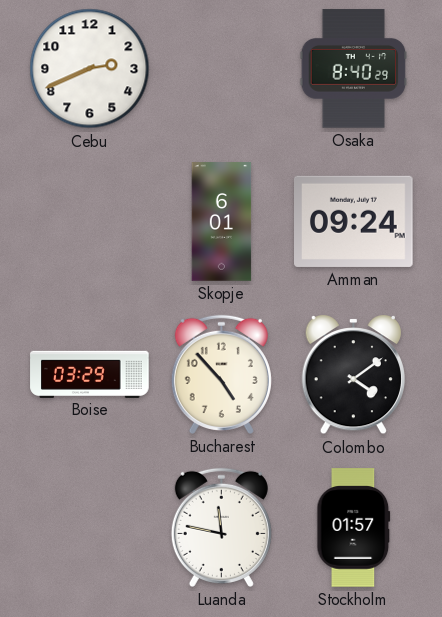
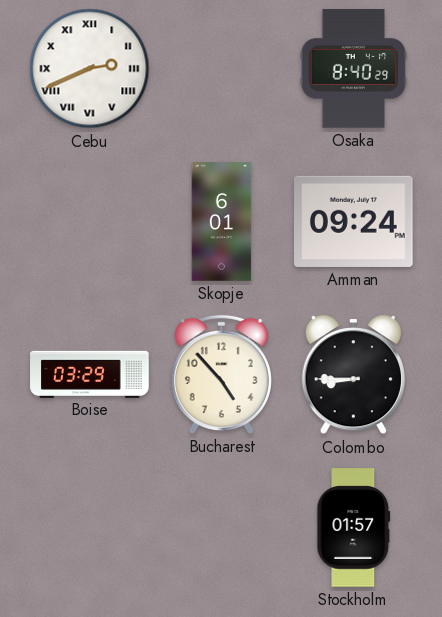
Cebu numerals: Arabic -> Roman (90, 69)
Colombo: 4:09 -> 8:45 (353, 376)
Luanda: 11:47 -> none (221, 527)
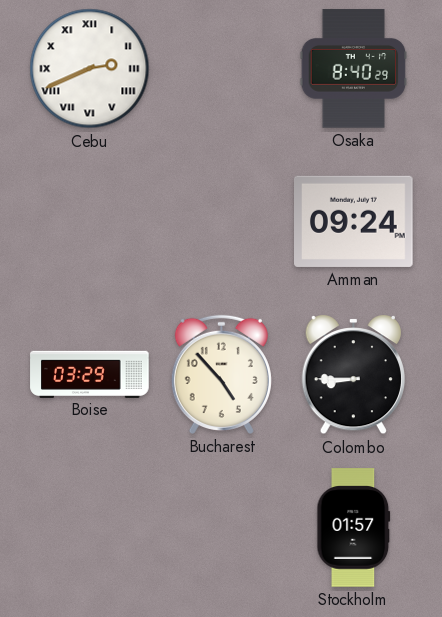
Skopje: 6:01 -> none (222, 222)
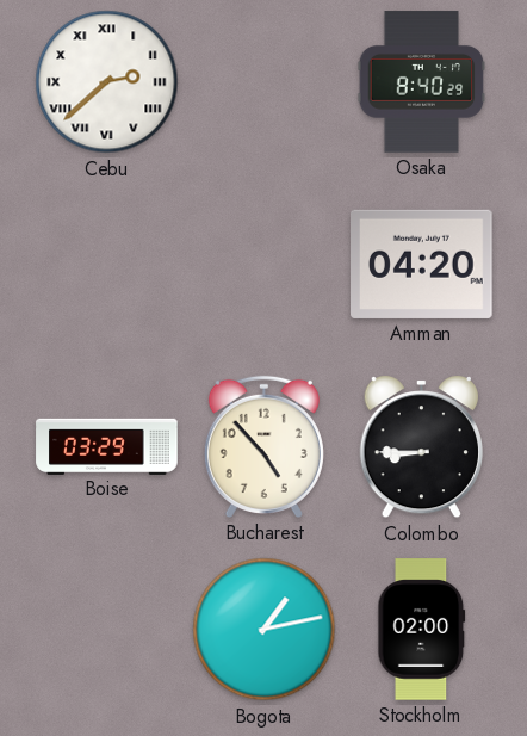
Cebu: 2:41 -> 2:38 (107, 82)
Amman: 09:24 -> 04:20 (422, 264)
Bogota: none -> 1:13 (265, 630)
Stockholm: 01:57 -> 02:00 (422, 630)
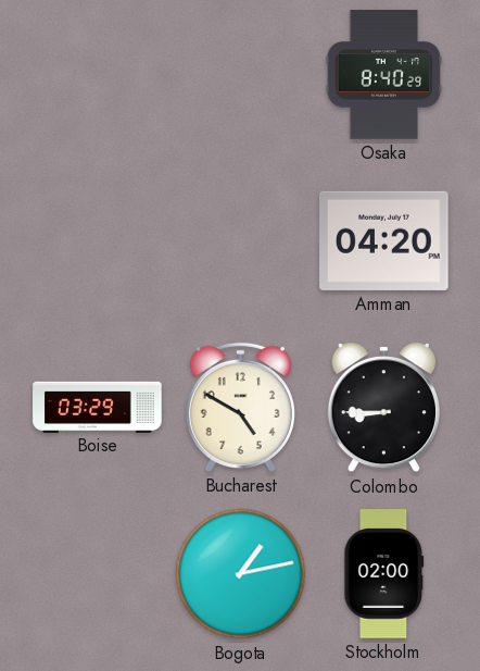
Cebu: 2:38 -> none (107, 82)
Bucharest: 4:53 -> 4:50 (240, 407)
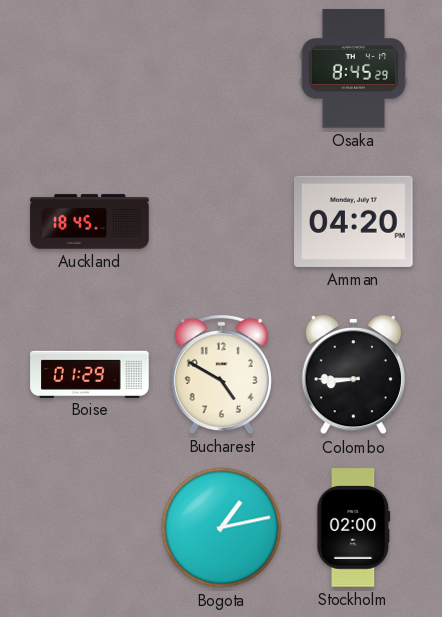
Osaka: 8:40 -> 8:45 (354, 69)
Auckland: none -> 18:45 (90, 222)
Boise: 03:29 -> 01:29 (90, 374)
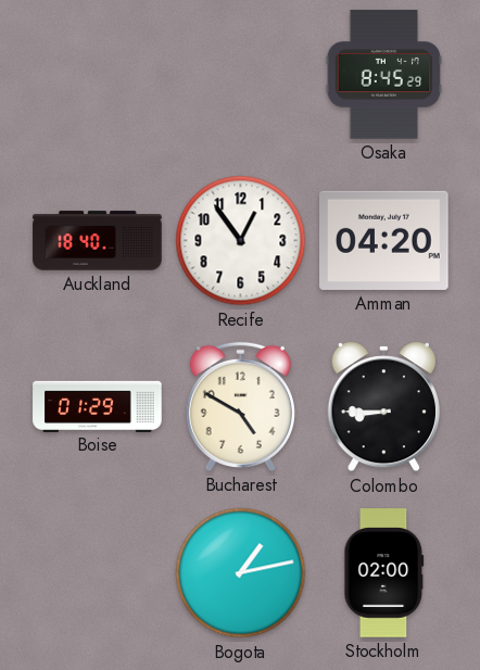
Auckland: 18:45 -> 18:40 (98, 241)
Recife: none -> 12:54 (241, 241)
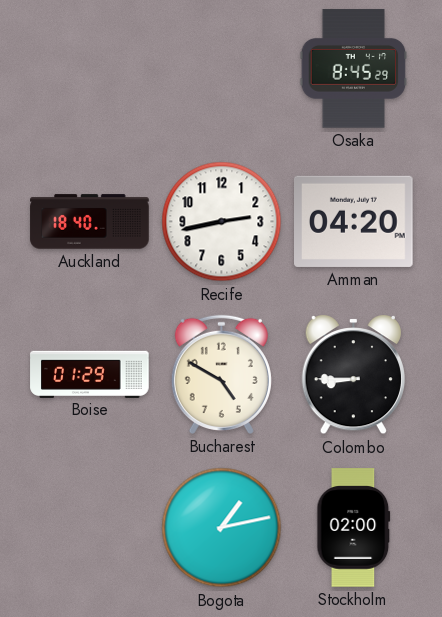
Recife: 12:54 -> 2:43 (222, 222)
